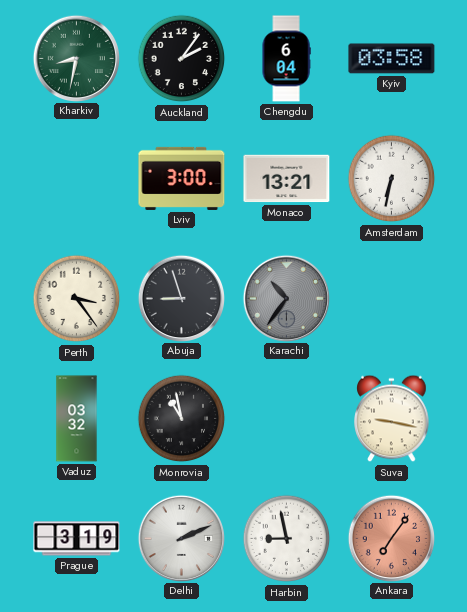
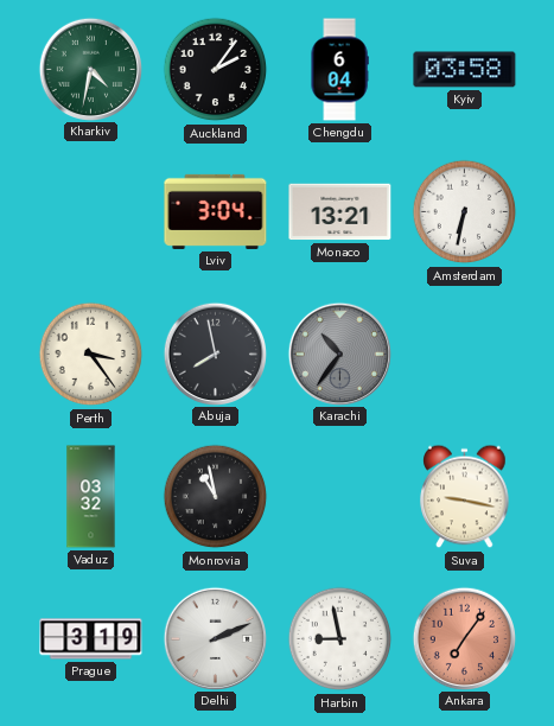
Kharkiv: 8:32 -> 4:32 (90, 69)
Lviv: 3:00 -> 3:04 (216, 211)
Abuja: 8:57 -> 7:58 (215, 354)
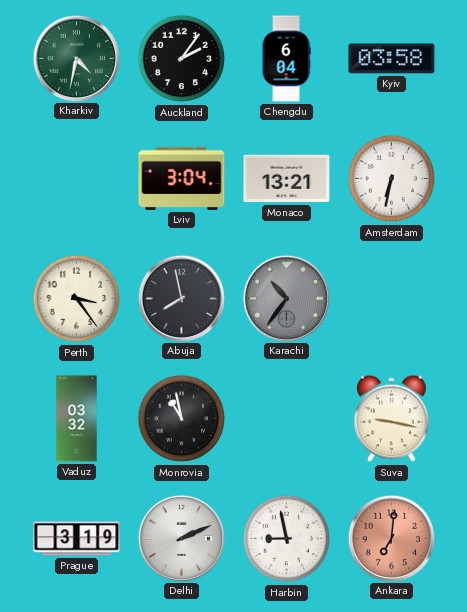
Ankara: 7:06 -> 7:01 (391, 538)
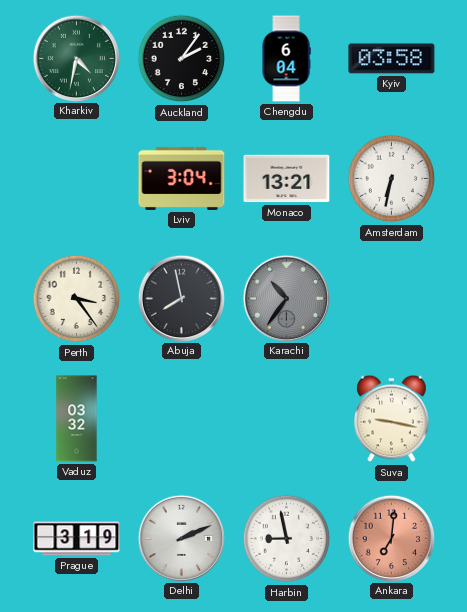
Monrovia: 10:58 -> none (182, 419)
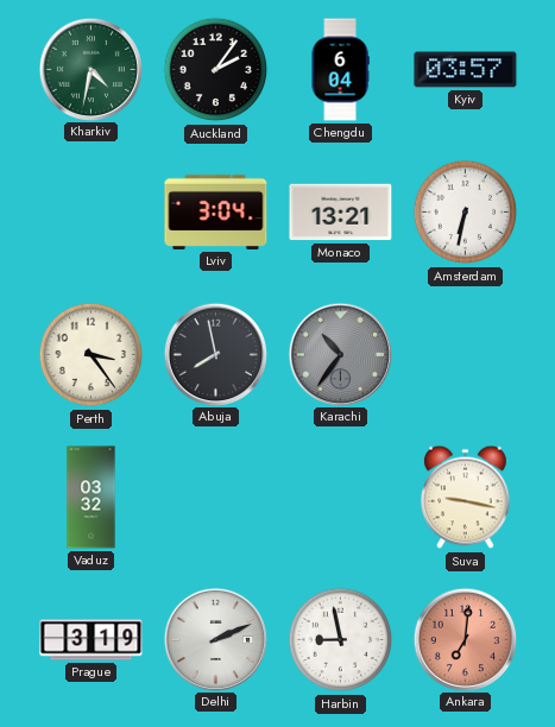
Kyiv: 03:58 -> 03:57 (466, 70)
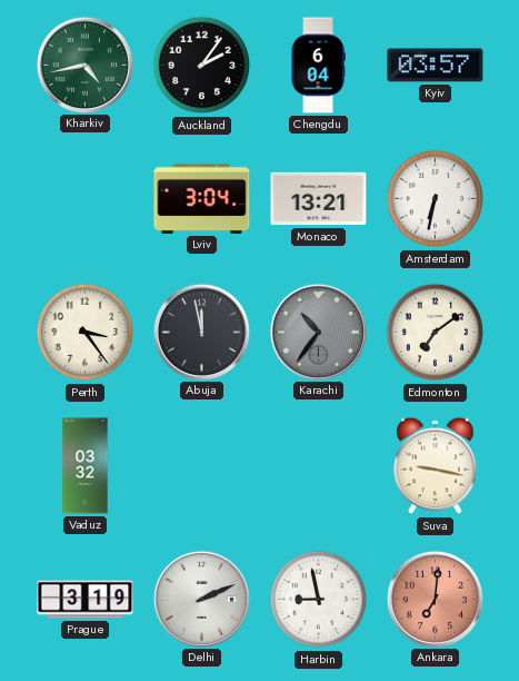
Kharkiv: 4:32 -> 4:43 (84, 65)
Abuja: 7:58 -> 11:58 (201, 332)
Edmonton: none -> 7:09 (436, 333)
